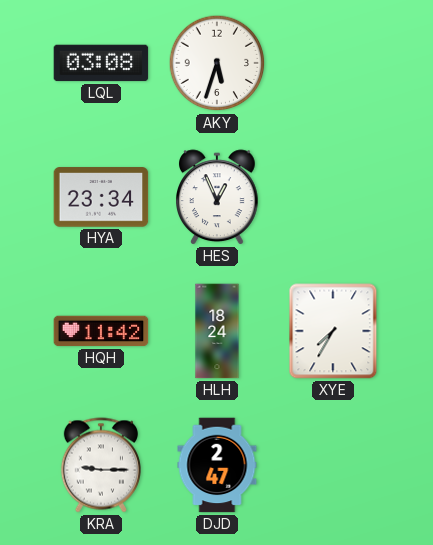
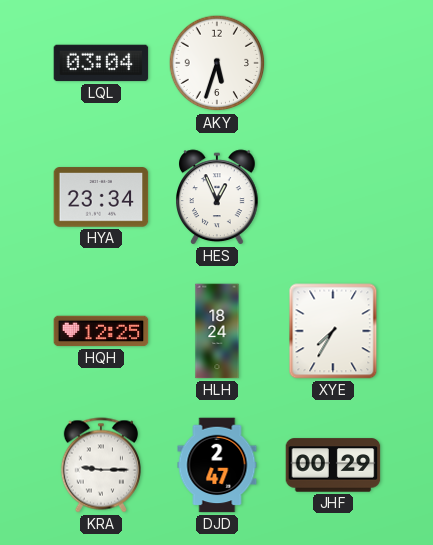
LQL: 03:08 -> 03:04 (101, 63)
HQH: 11:42 -> 12:25 (101, 331)
JHF: none -> 00:29 (333, 465)
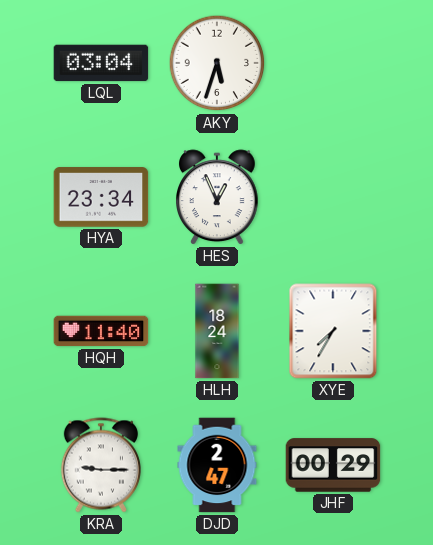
HQH: 12:25 -> 11:40 (101, 331)
